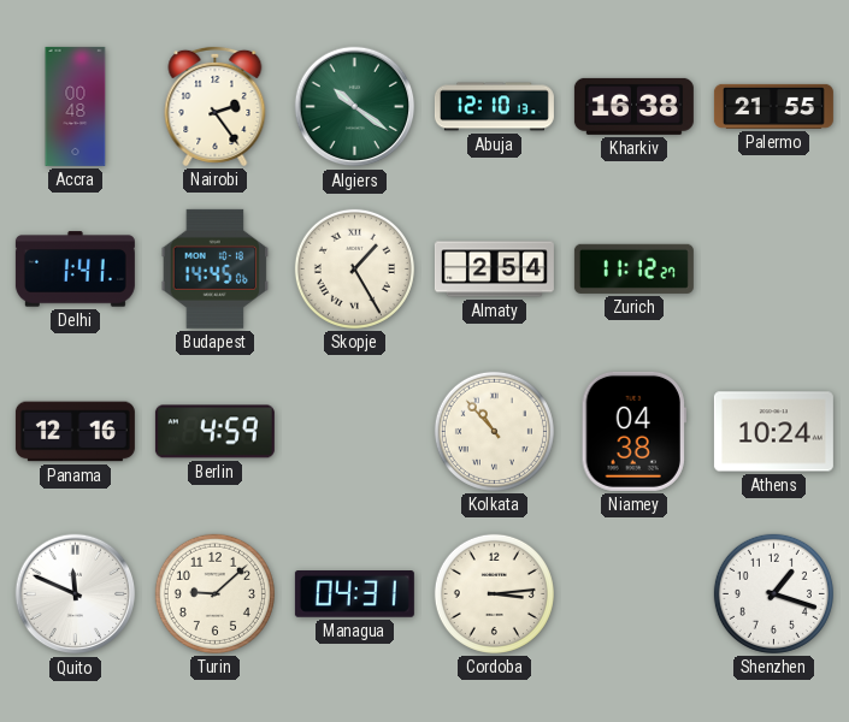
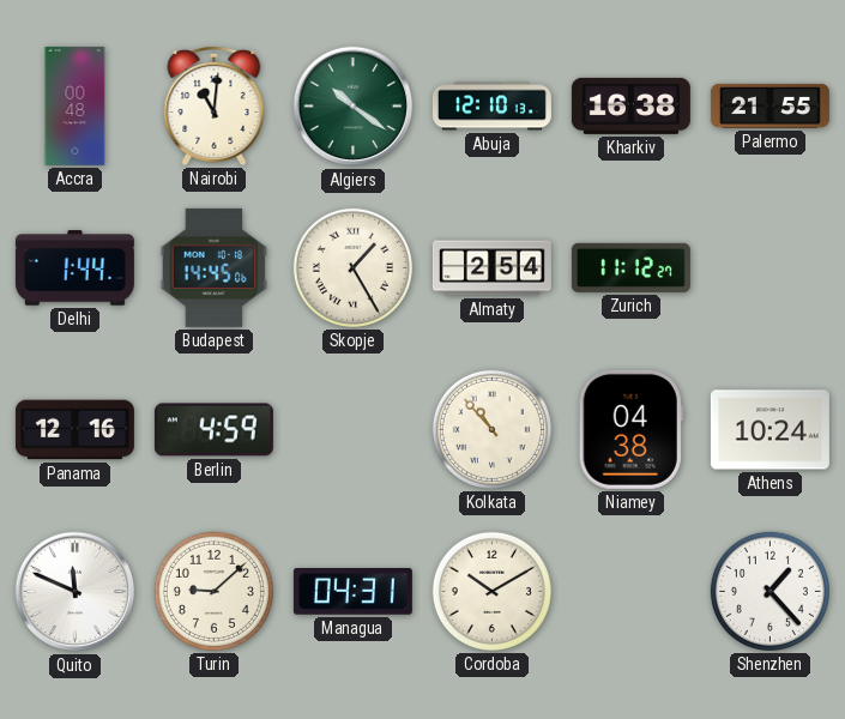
Nairobi: 2:24 -> 11:01 (215, 105)
Delhi: 1:41 -> 1:44 (74, 268)
Cordoba: 3:14 -> 10:10 (491, 591)
Shenzhen: 1:18 -> 1:23 (769, 591)
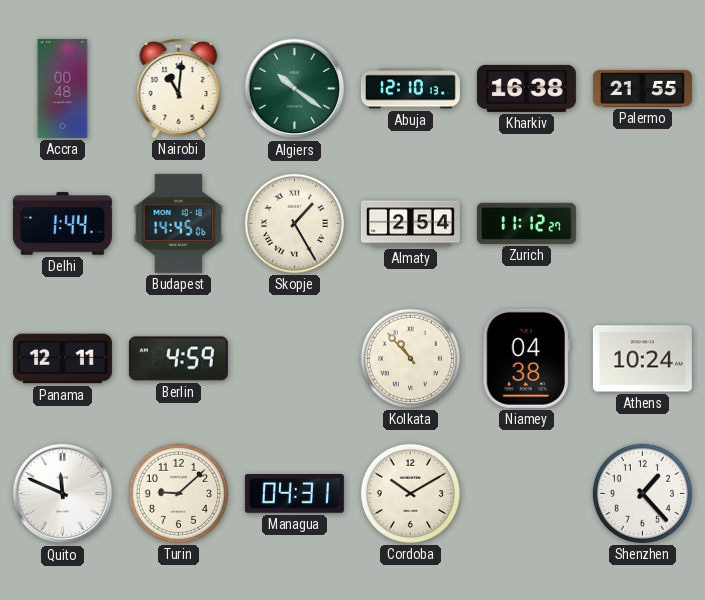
Panama: 12:16 -> 12:11 (62, 359)
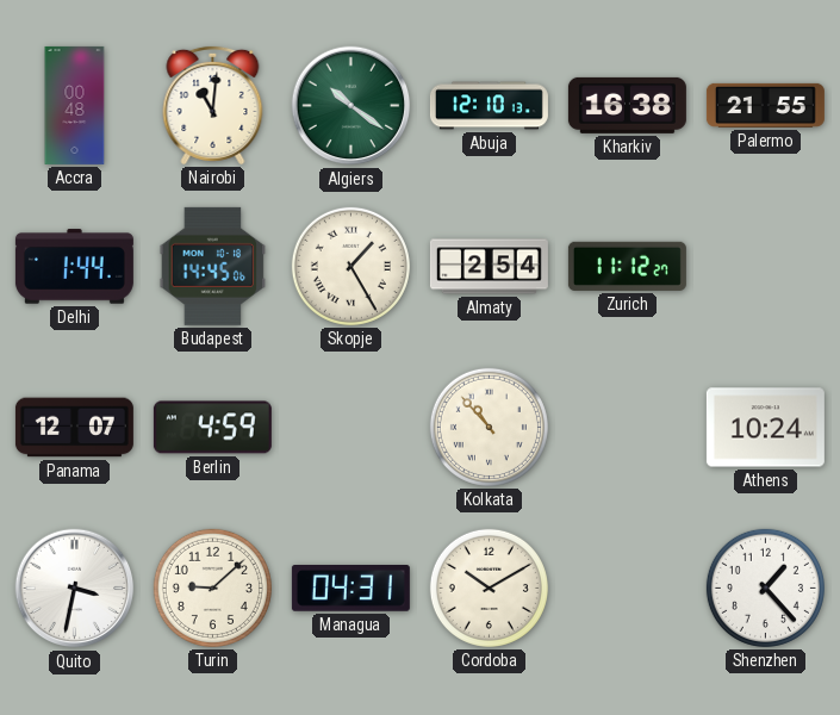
Panama: 12:11 -> 12:07 (74, 428)
Niamey: 04:38 -> none (526, 358)
Quito: 11:49 -> 3:32 (75, 589)
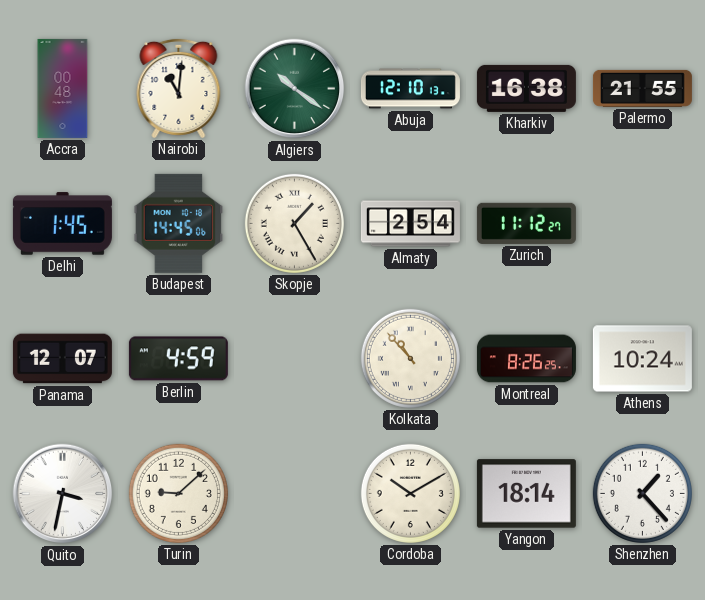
Delhi: 1:44 -> 1:45 (62, 224)
Montreal: none -> 8:26 (526, 359)
Managua: 04:31 -> none (350, 589)
Yangon: none -> 18:14 (526, 494)
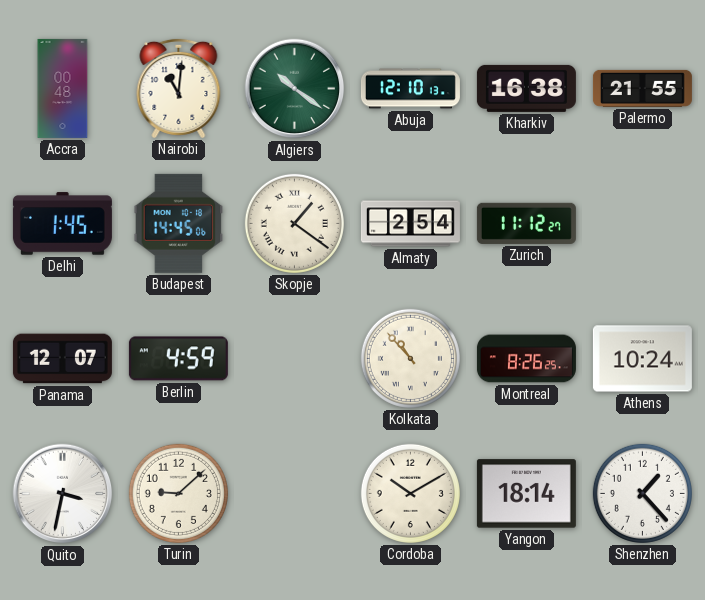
Skopje: 1:25 -> 1:21 (294, 223)
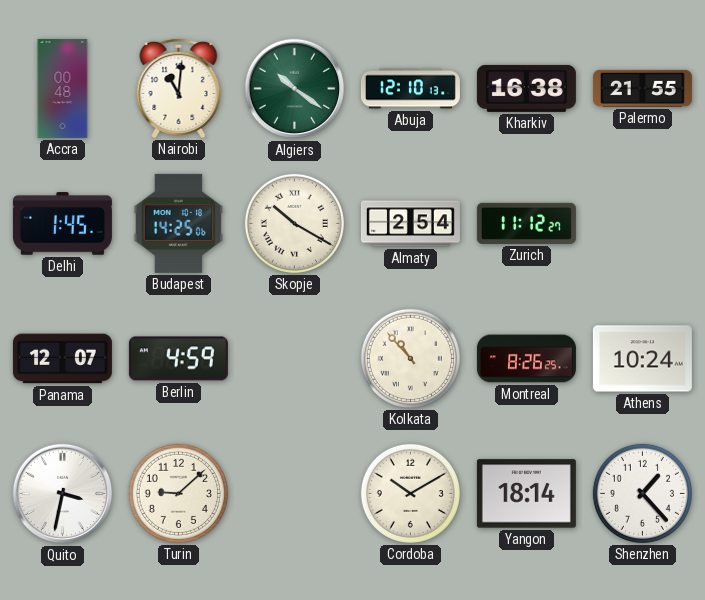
Budapest: 14:45 -> 14:25 (179, 223)
Skopje: 1:21 -> 10:20 (294, 223)
